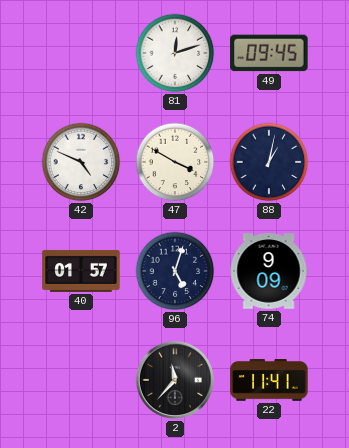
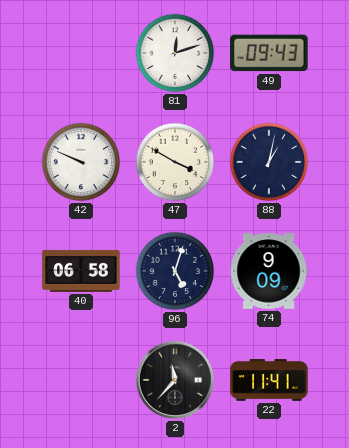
49: 09:45 -> 09:43 (269, 53)
42: 4:49 -> 9:49 (81, 162)
40: 01:57 -> 06:58 (81, 271)
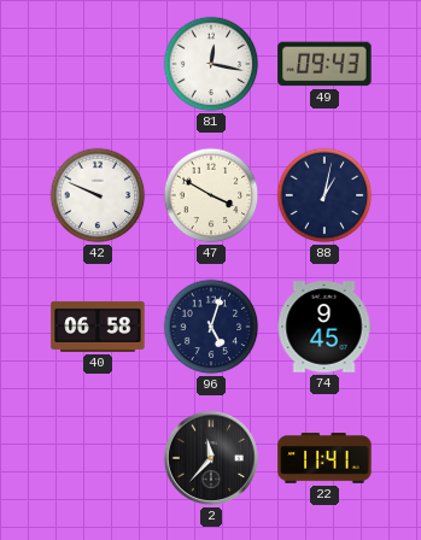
81: 12:12 -> 12:17 (211, 64)
74: 9:09 -> 9:45 (324, 327)
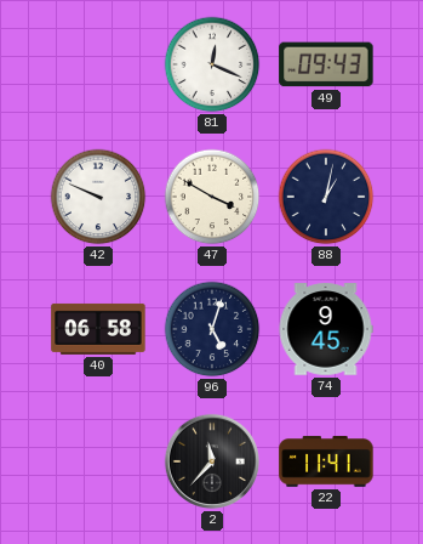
81: 12:17 -> 12:19 (212, 64)
